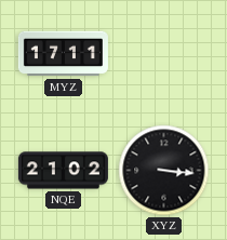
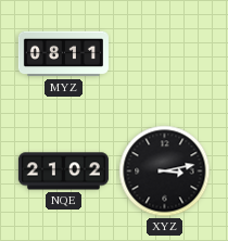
MYZ: 17:11 -> 08:11 (63, 54)
XYZ: 3:16 -> 3:13 (165, 172)
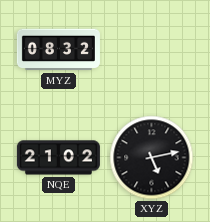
MYZ: 08:11 -> 08:32 (58, 50)
XYZ: 3:13 -> 5:13 (152, 158)
